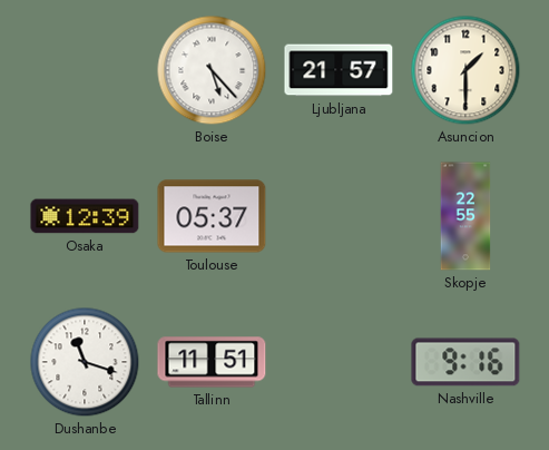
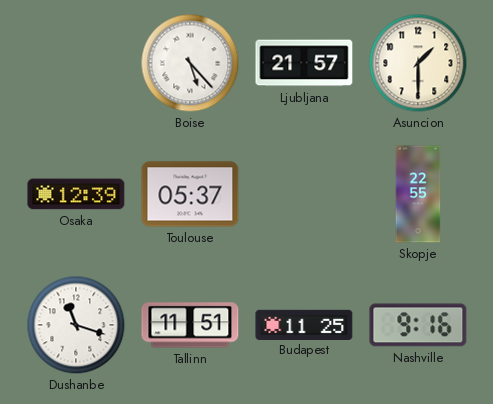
Budapest: none -> 11:25 (304, 324)
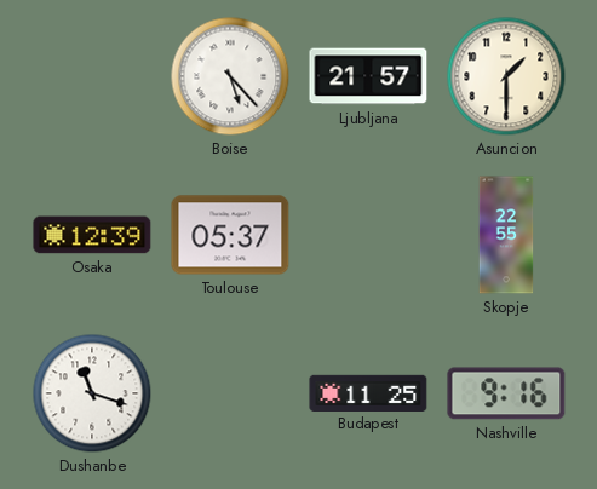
Tallinn: 11:51 -> none (190, 325)
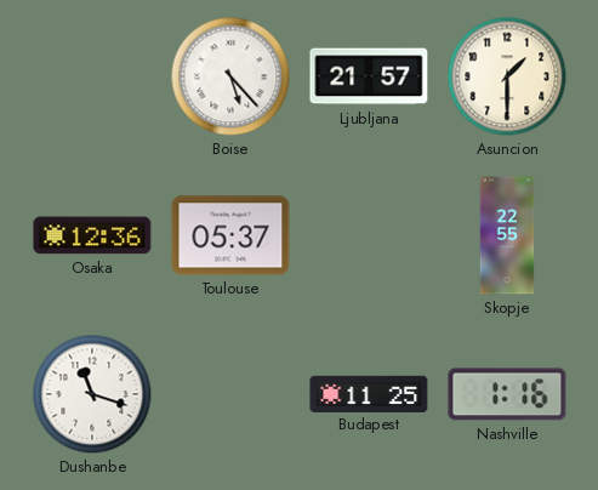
Osaka: 12:39 -> 12:36 (92, 235)
Nashville: 9:16 -> 1:16 (507, 394)
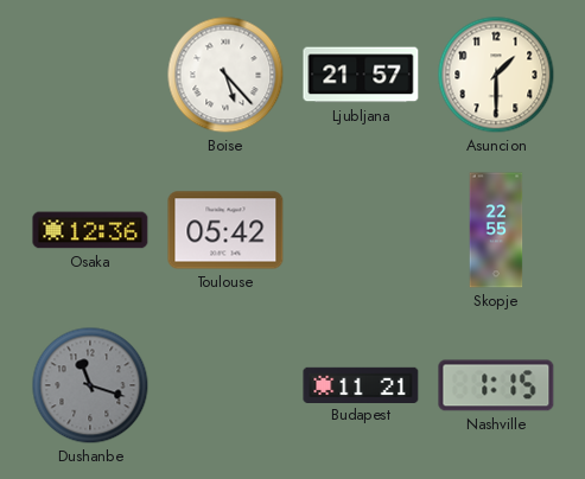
Toulouse: 05:37 -> 05:42 (225, 230)
Dushanbe dial: white -> grey (90, 385)
Budapest: 11:25 -> 11:21 (361, 384)
Nashville: 1:16 -> 1:15 (496, 385)
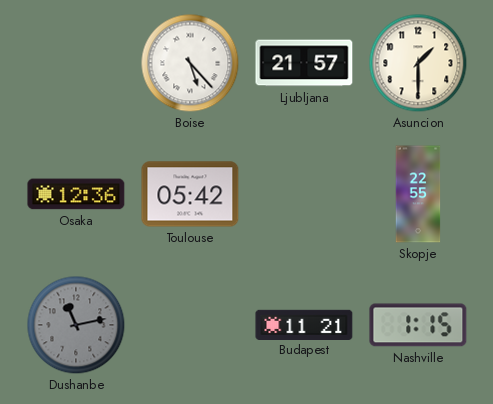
Dushanbe: 11:18 -> 11:13 (76, 325)
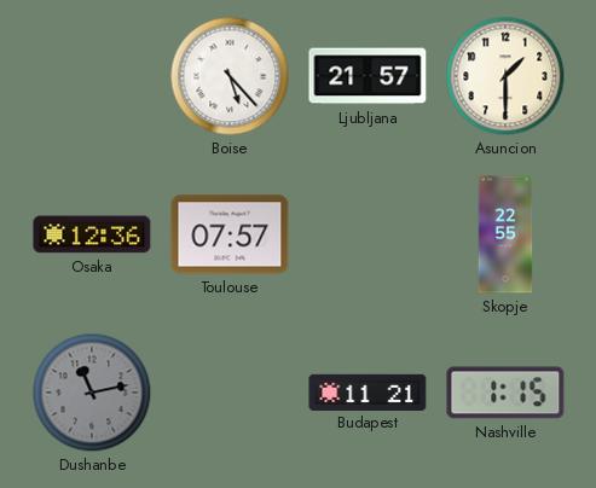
Toulouse: 05:42 -> 07:57 (230, 234)
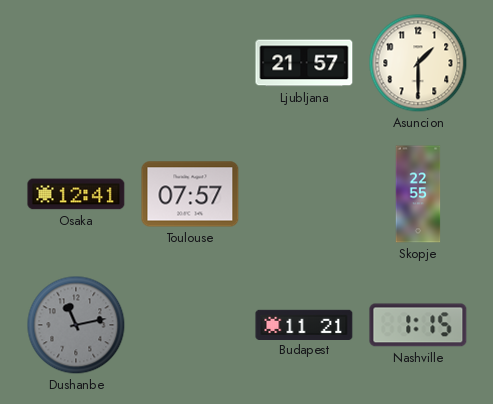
Boise: 5:23 -> none (230, 76)
Osaka: 12:36 -> 12:41 (76, 194)
